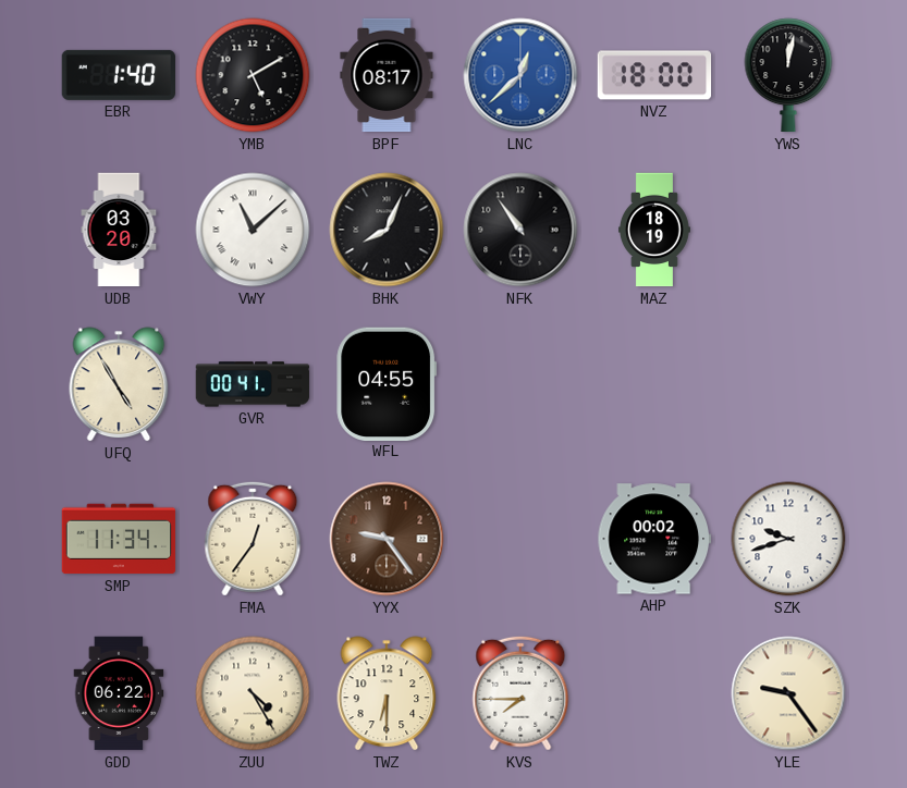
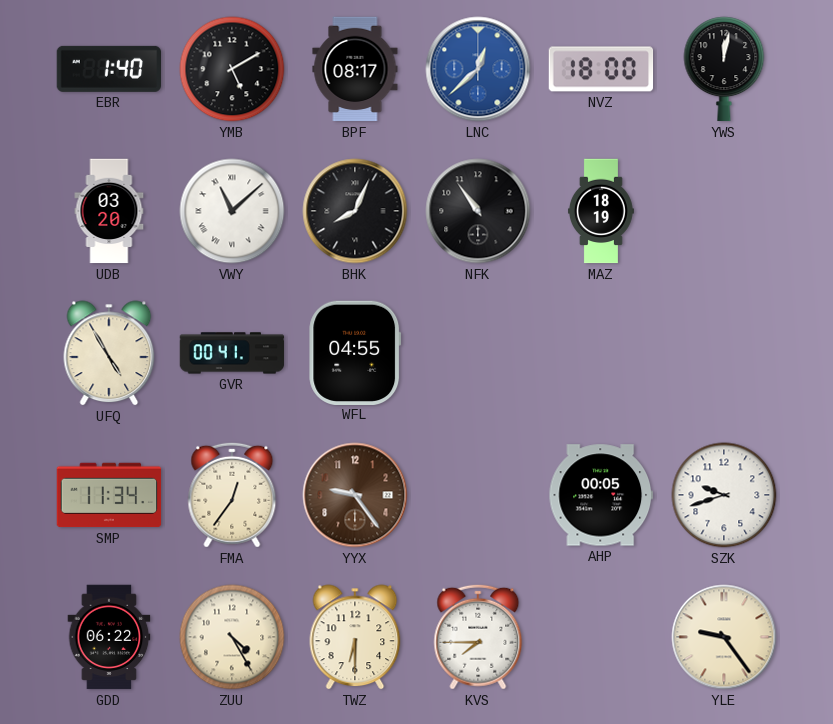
AHP: 00:02 -> 00:05 (601, 495)
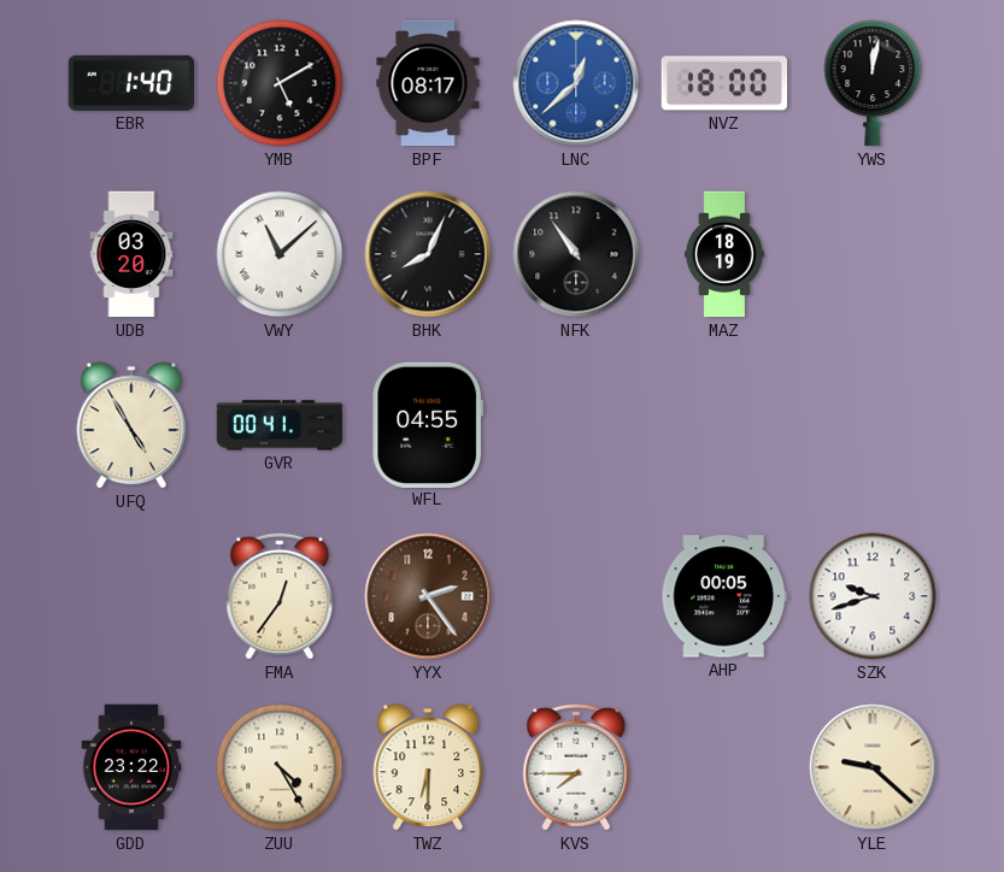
SMP: 11:34 -> none (109, 495)
YYX: 9:24 -> 2:24 (428, 596)
GDD: 06:22 -> 23:22 (131, 767)
YLE: 9:24 -> 9:22 (873, 767)
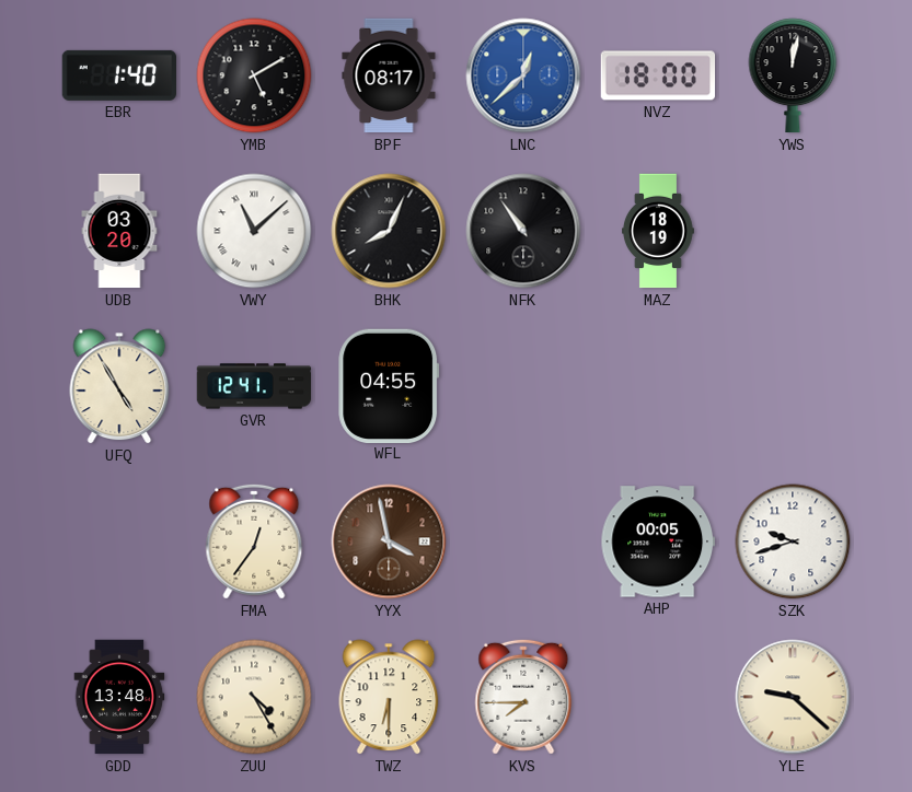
GVR: 00:41 -> 12:41 (254, 386)
YYX: 2:24 -> 3:58 (389, 541)
GDD: 23:22 -> 13:48 (119, 697)
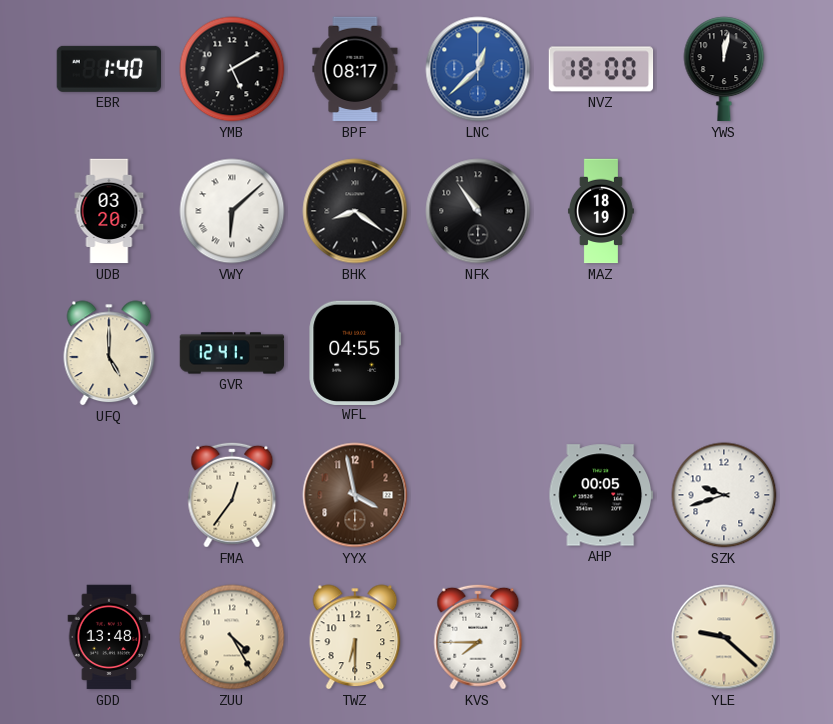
VWY: 11:08 -> 6:08 (232, 211)
BHK: 8:04 -> 8:21 (355, 211)
UFQ: 4:55 -> 5:00 (109, 353)
